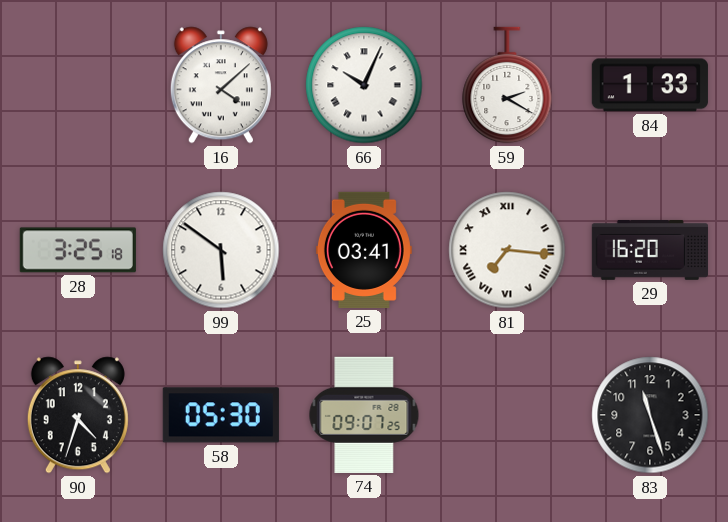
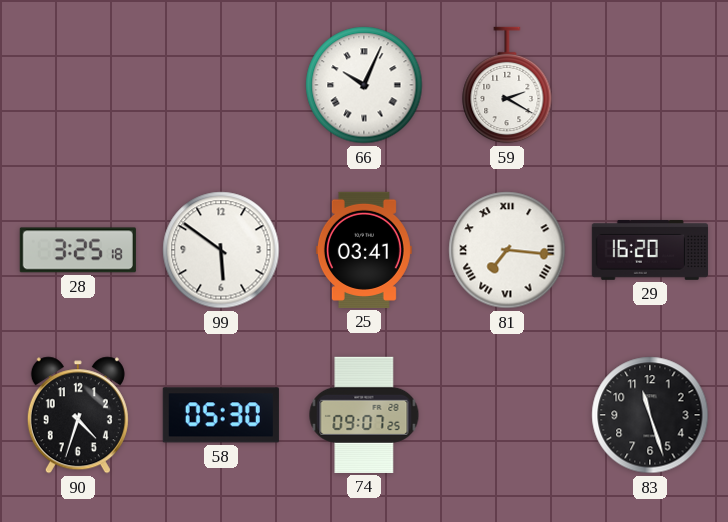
16: 4:08 -> none (221, 85)
84: 1:33 -> none (650, 85)
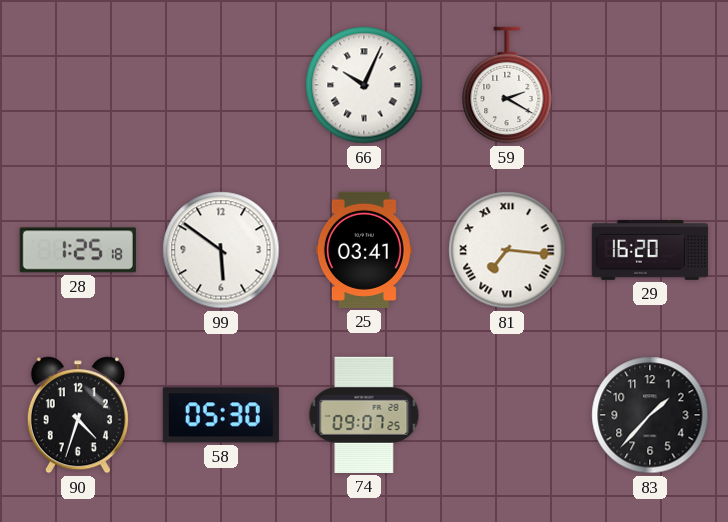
28: 3:25 -> 1:25 (78, 250)
83: 11:27 -> 1:37 (650, 415)
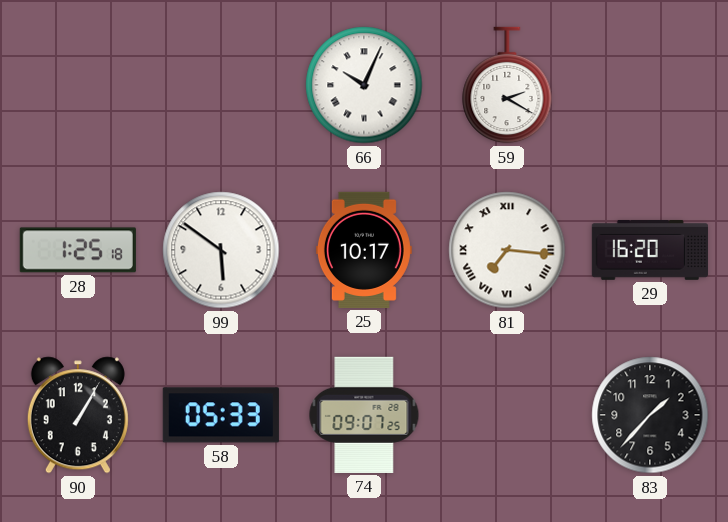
25: 03:41 -> 10:17 (364, 250)
90: 4:33 -> 1:05 (78, 415)
58: 05:30 -> 05:33 (221, 415)
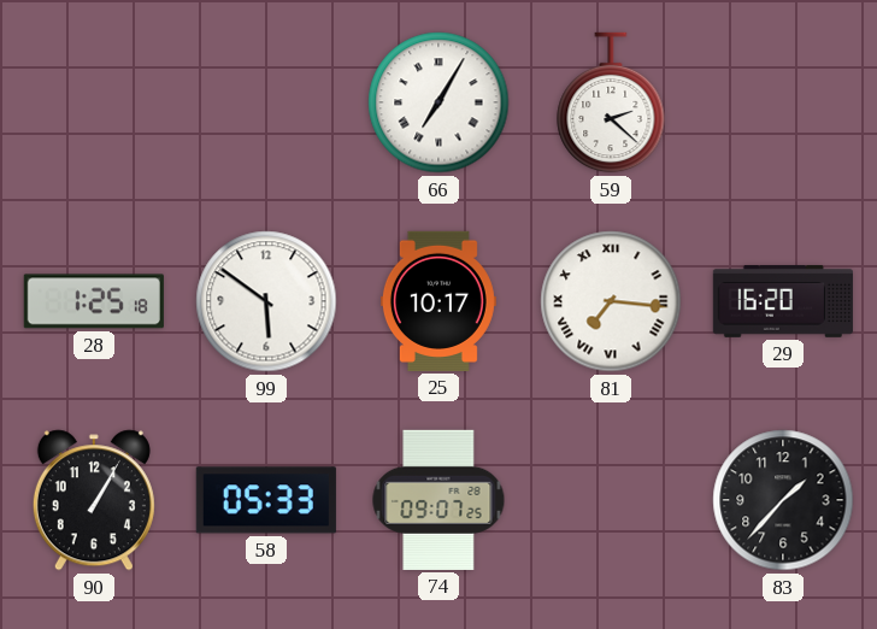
66: 10:04 -> 7:05 (438, 102)
59: 2:20 -> 2:22 (611, 102)
